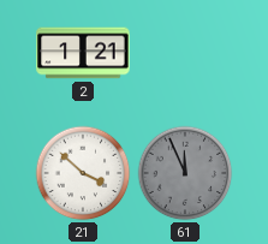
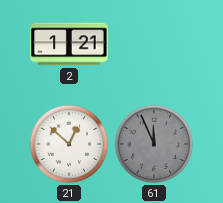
21: 3:52 -> 12:52 (69, 144)
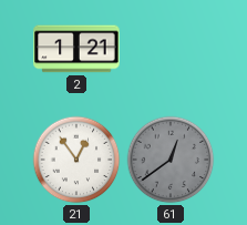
21: 12:52 -> 12:54 (76, 160)
61: 11:56 -> 12:39 (171, 160)
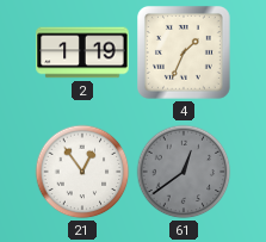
2: 1:21 -> 1:19 (82, 52)
4: none -> 1:34 (185, 52)
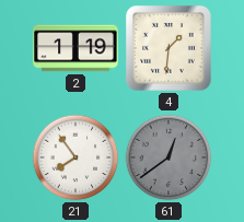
4: 1:34 -> 1:31 (170, 48)
21: 12:54 -> 7:54 (75, 157)
